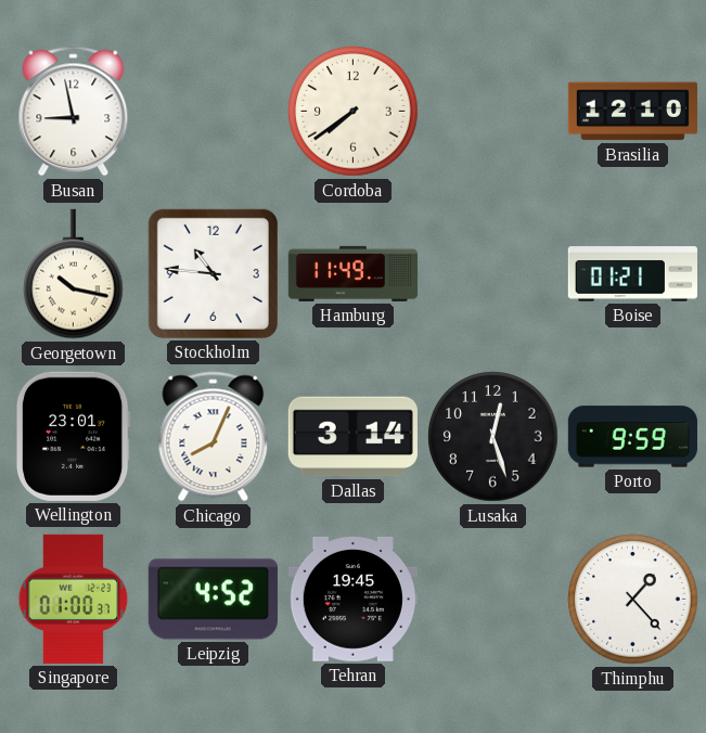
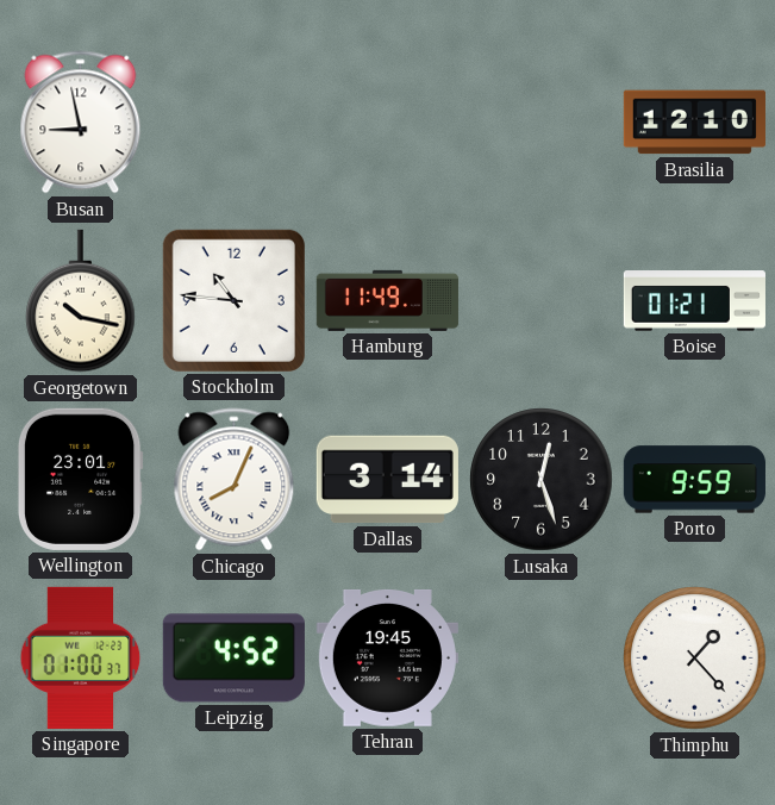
Cordoba: 7:39 -> none (354, 112)
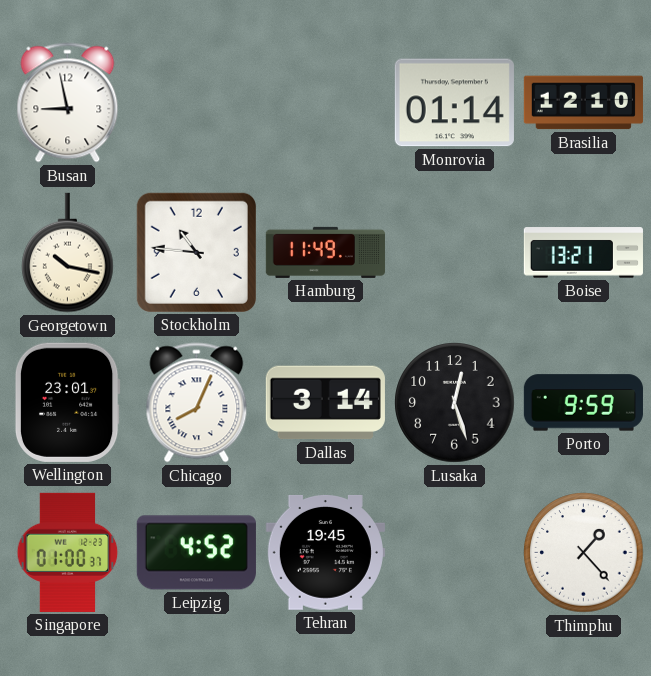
Monrovia: none -> 01:14 (454, 103)
Boise: 01:21 -> 13:21 (583, 253)
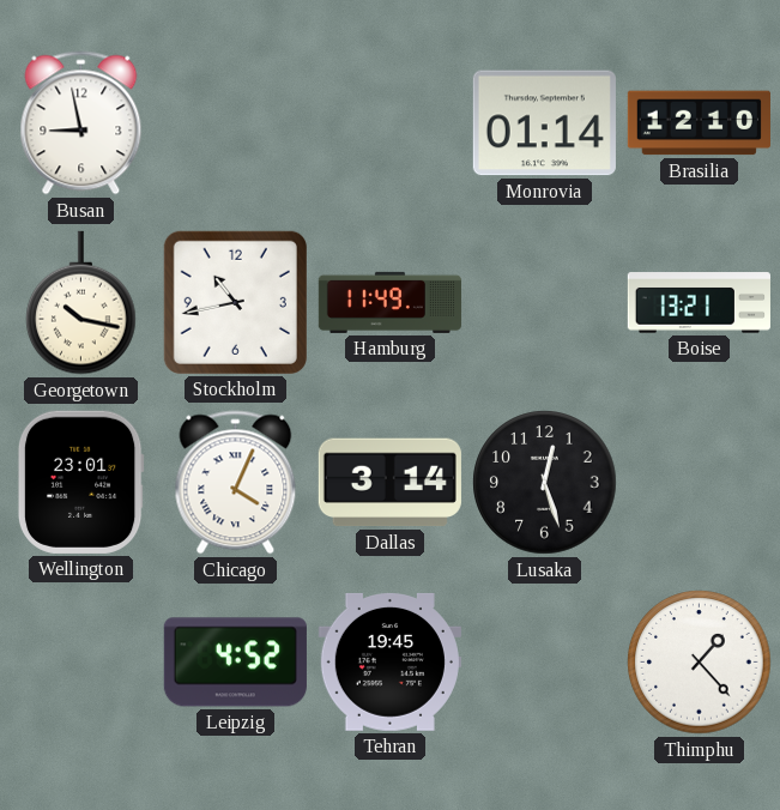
Stockholm: 10:46 -> 10:43 (235, 302)
Chicago: 8:04 -> 4:04 (236, 483)
Porto: 9:59 -> none (583, 403)
Singapore: 01:00 -> none (68, 552)
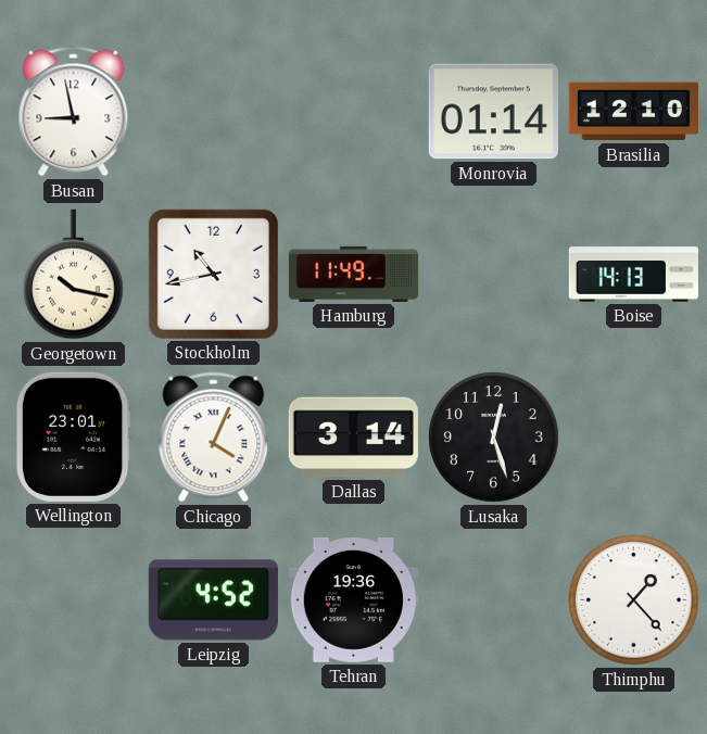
Boise: 13:21 -> 14:13 (633, 275)
Tehran: 19:45 -> 19:36 (353, 599)
